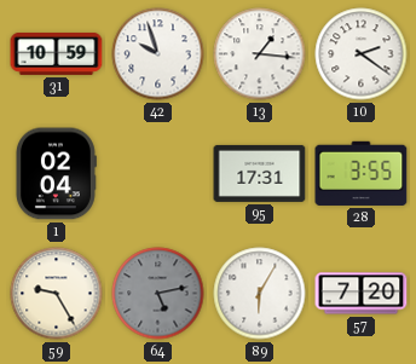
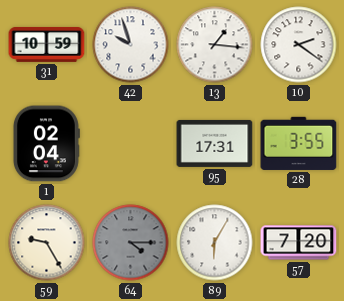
64: 5:13 -> 4:15 (131, 243)
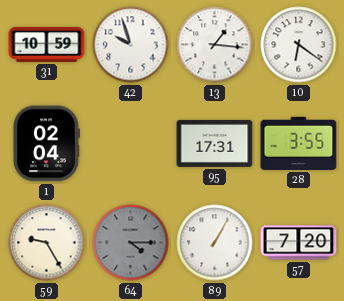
10: 2:21 -> 6:21 (299, 45)
89: 6:05 -> 1:05 (215, 243)
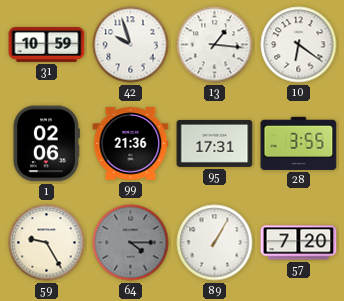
1: 02:04 -> 02:06 (46, 144)
99: none -> 21:36 (131, 144)
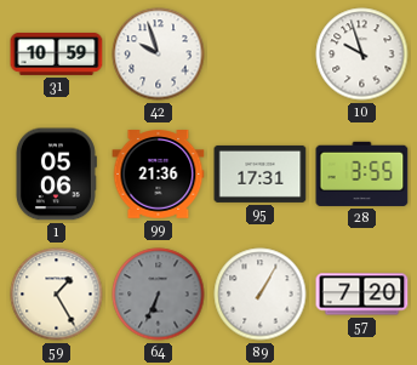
13: 1:16 -> none (215, 45)
10: 6:21 -> 9:57 (362, 55)
1: 02:06 -> 05:06 (56, 175)
59: 9:25 -> 1:25 (57, 295)
64: 4:15 -> 6:34 (159, 295)
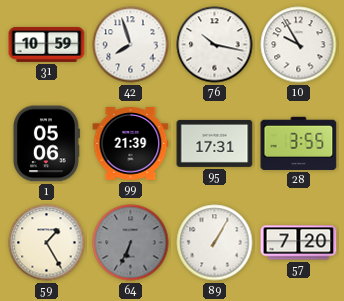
42: 9:57 -> 7:57 (131, 45)
76: none -> 10:17 (215, 45)
10: 9:57 -> 9:55 (299, 45)
99: 21:36 -> 21:39 (131, 144)
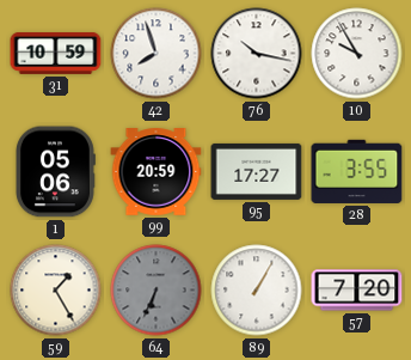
99: 21:39 -> 20:59 (157, 172)
95: 17:31 -> 17:27 (257, 171)
